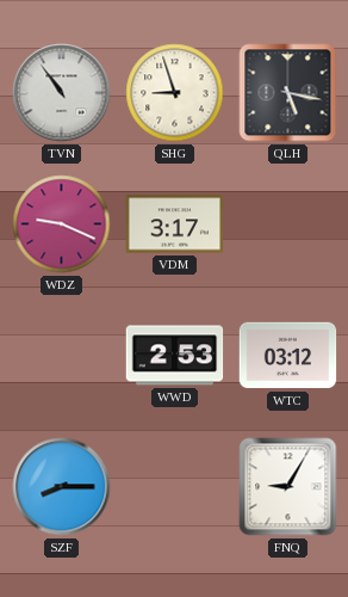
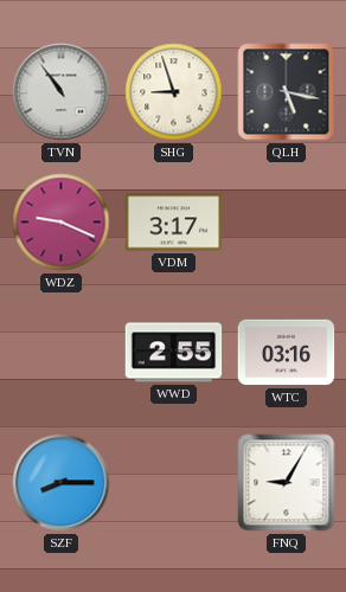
WWD: 2:53 -> 2:55 (174, 353)
WTC: 03:12 -> 03:16 (287, 353)
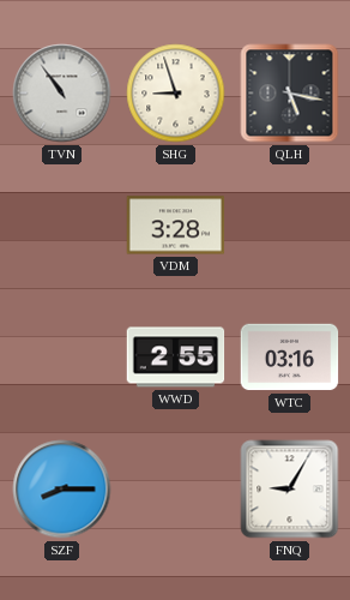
WDZ: 9:19 -> none (62, 223)
VDM: 3:17 -> 3:28 (176, 226)
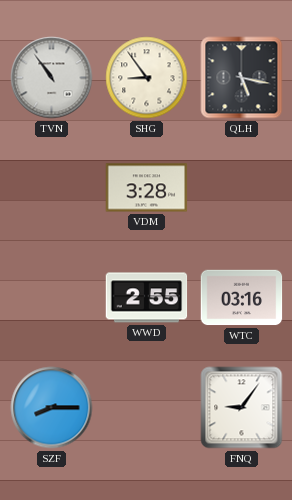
SHG: 8:57 -> 8:54 (147, 78)
FNQ: 9:05 -> 9:06 (242, 408)
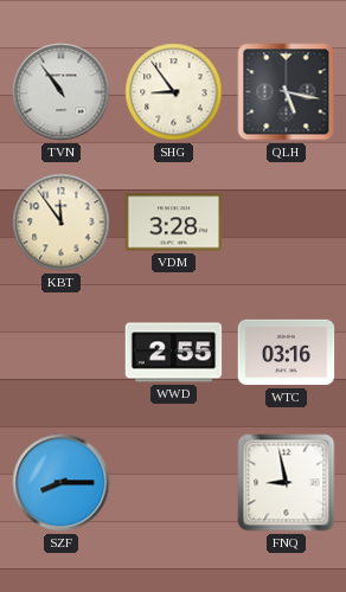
KBT: none -> 11:54 (62, 223)
FNQ: 9:06 -> 8:58 (287, 483)
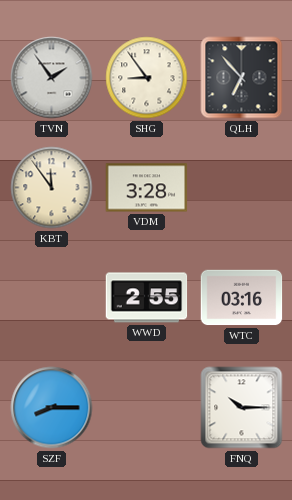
TVN: 10:54 -> 1:54 (52, 78)
QLH: 5:17 -> 6:53 (242, 78)
FNQ: 8:58 -> 10:15 (242, 408)
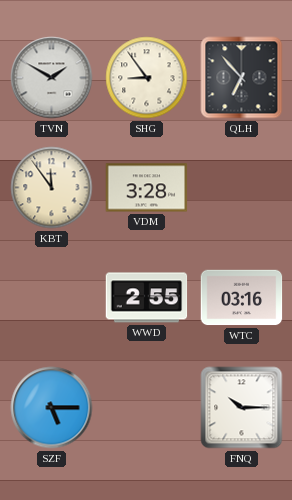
TVN: 1:54 -> 1:50 (52, 78)
SZF: 8:15 -> 5:15 (52, 408)
